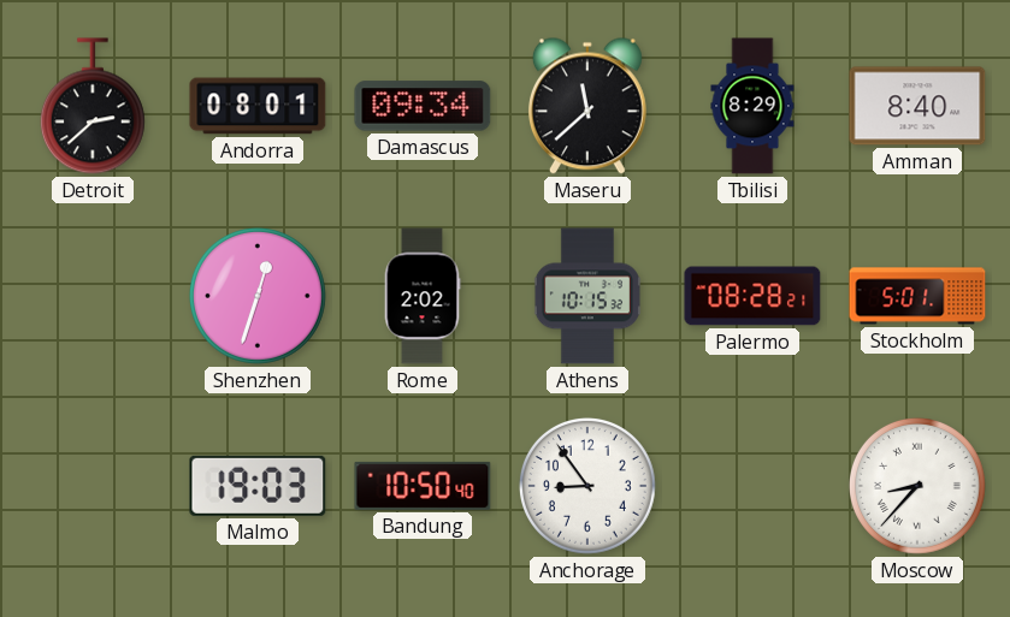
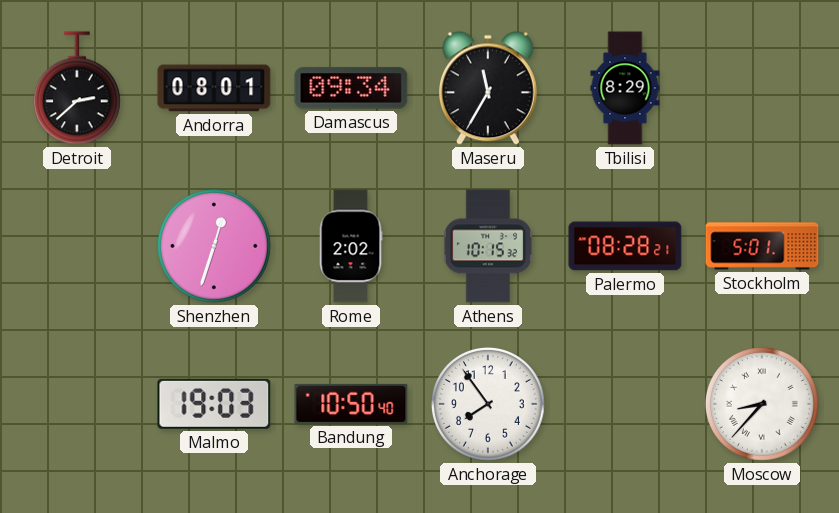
Maseru: 11:38 -> 11:35 (488, 88)
Amman: 8:40 -> none (917, 106)
Anchorage: 8:54 -> 7:54 (488, 404)
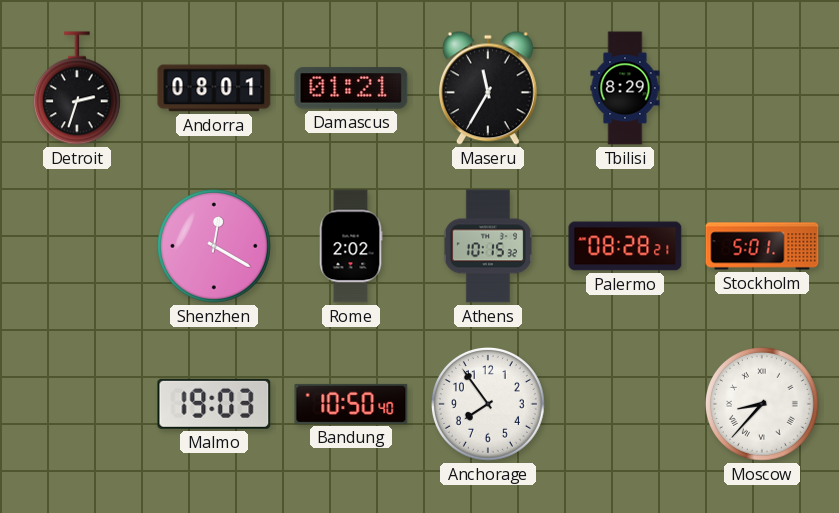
Detroit: 2:38 -> 2:33 (77, 88)
Damascus: 09:34 -> 01:21 (351, 88)
Shenzhen: 12:33 -> 12:20 (214, 246)
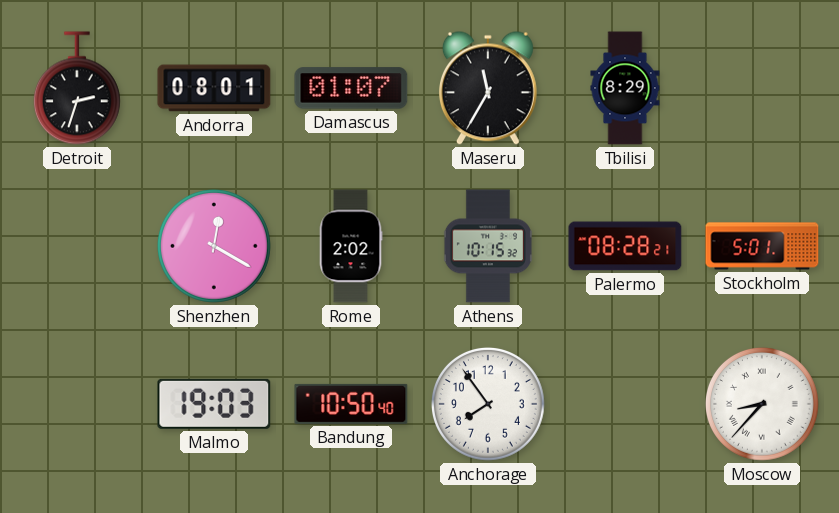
Damascus: 01:21 -> 01:07 (351, 88)
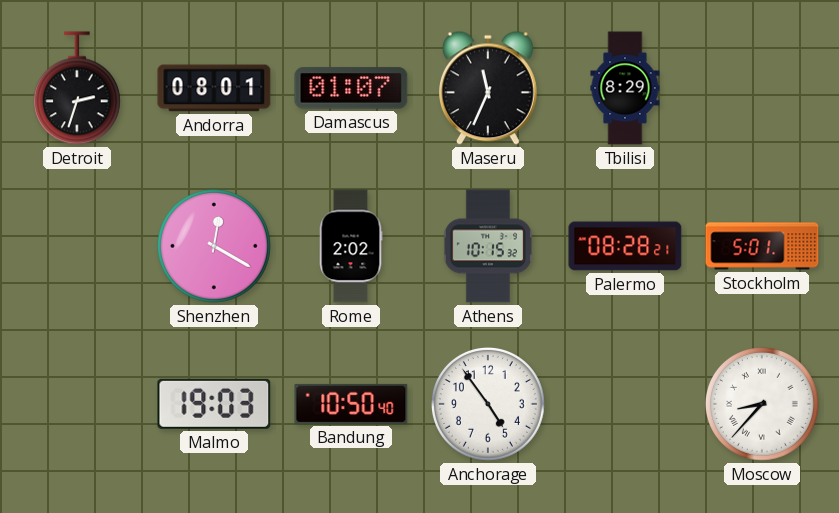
Maseru: 11:35 -> 11:34 (488, 88)
Anchorage: 7:54 -> 4:54 (488, 404)
